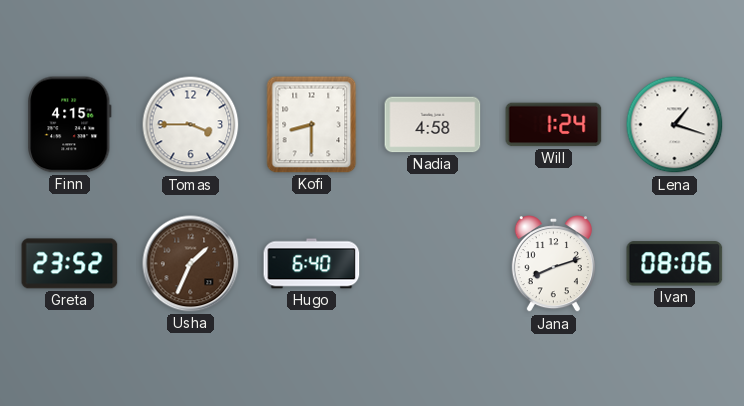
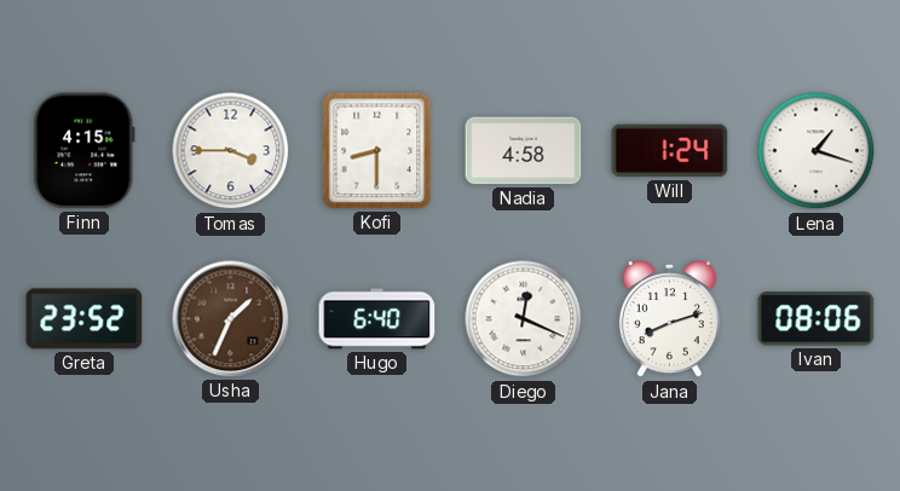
Diego: none -> 12:19 (524, 319)
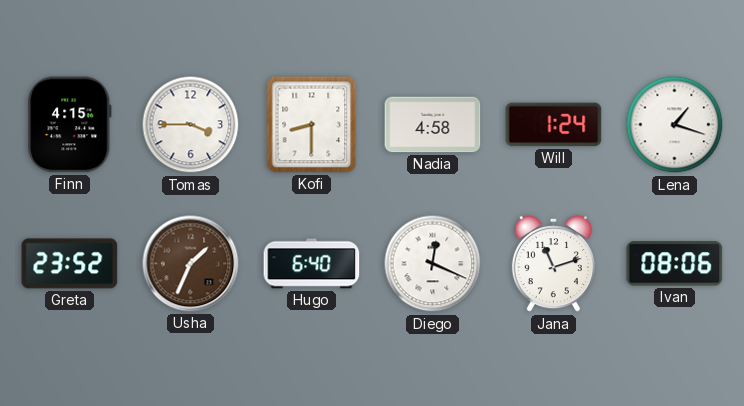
Jana: 8:12 -> 11:12 (553, 265)
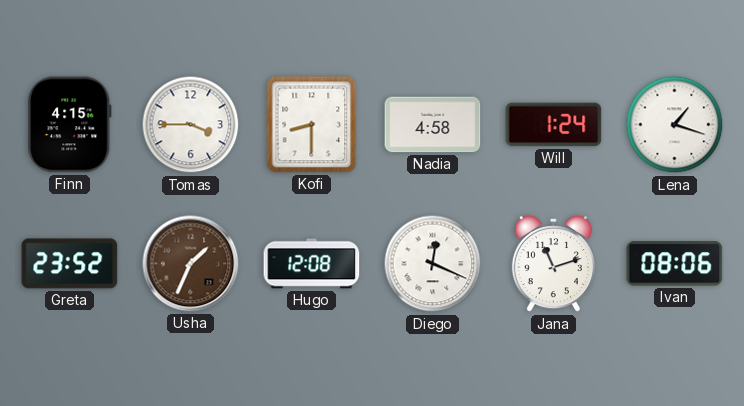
Hugo: 6:40 -> 12:08 (312, 264)
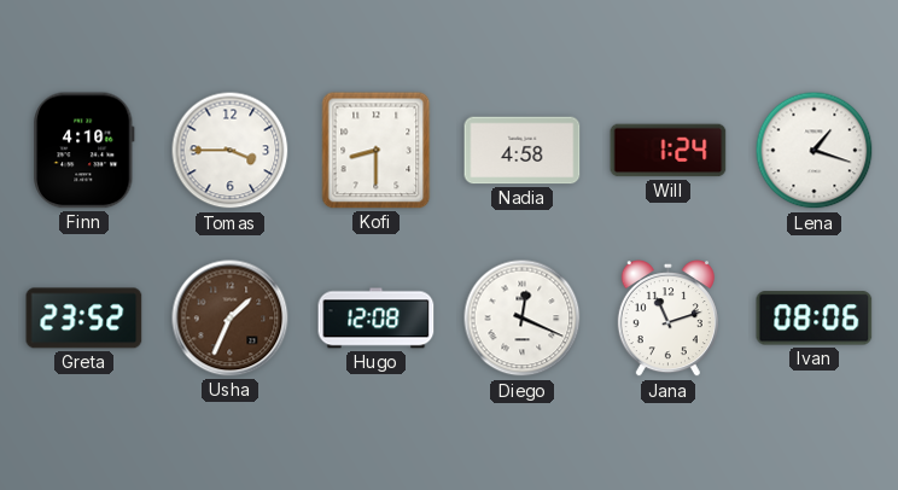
Finn: 4:15 -> 4:10 (84, 151)
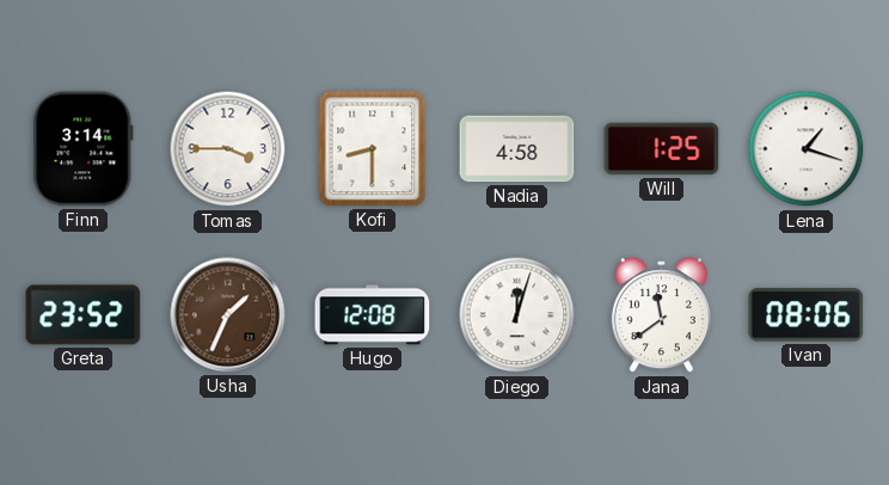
Finn: 4:10 -> 3:14 (84, 149)
Will: 1:24 -> 1:25 (662, 149)
Diego: 12:19 -> 12:03 (517, 315)
Jana: 11:12 -> 11:39 (661, 317)
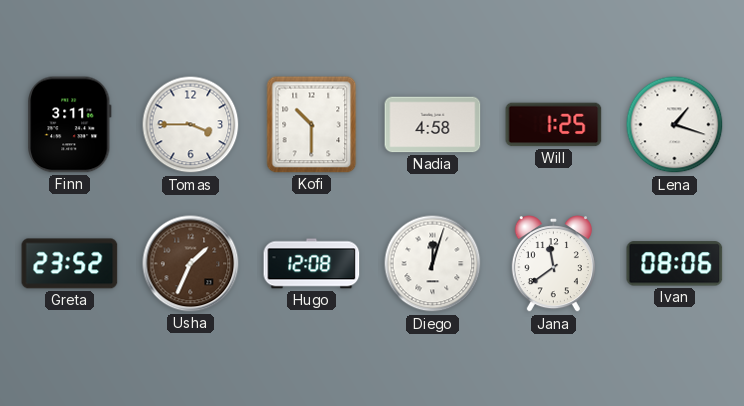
Finn: 3:14 -> 3:11 (70, 125)
Kofi: 8:30 -> 10:30 (312, 125)
